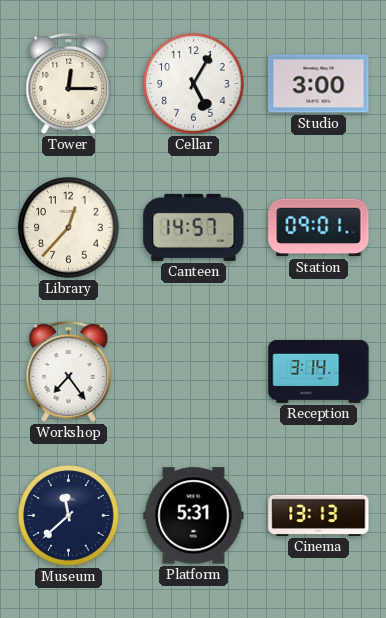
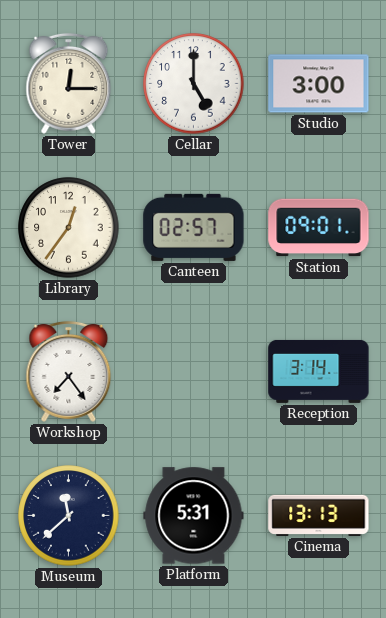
Cellar: 5:05 -> 5:00 (194, 84)
Library: 12:37 -> 12:36 (69, 228)
Canteen: 14:57 -> 02:57 (194, 227)
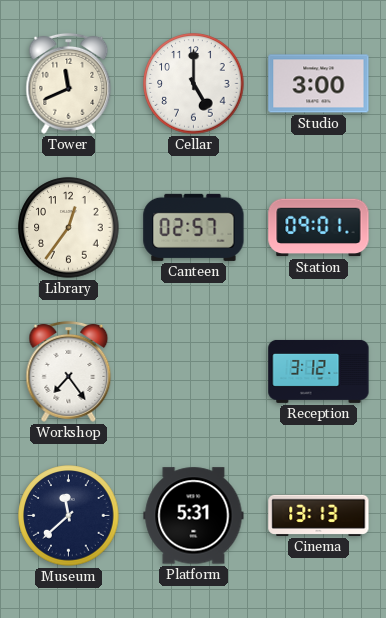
Tower: 12:15 -> 11:41 (69, 83)
Reception: 3:14 -> 3:12 (319, 371)
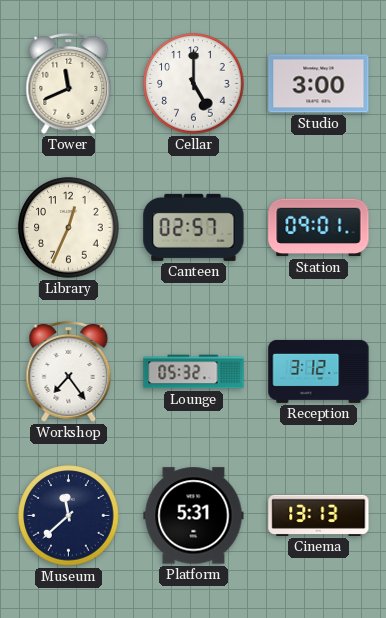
Library: 12:36 -> 12:34 (69, 228)
Lounge: none -> 05:32 (194, 372)
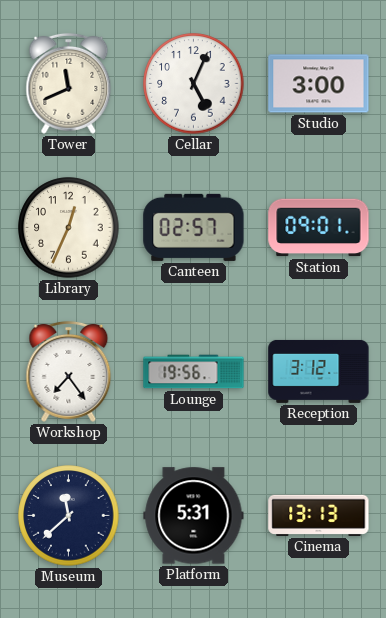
Cellar: 5:00 -> 5:04 (194, 84)
Lounge: 05:32 -> 19:56 (194, 372)
